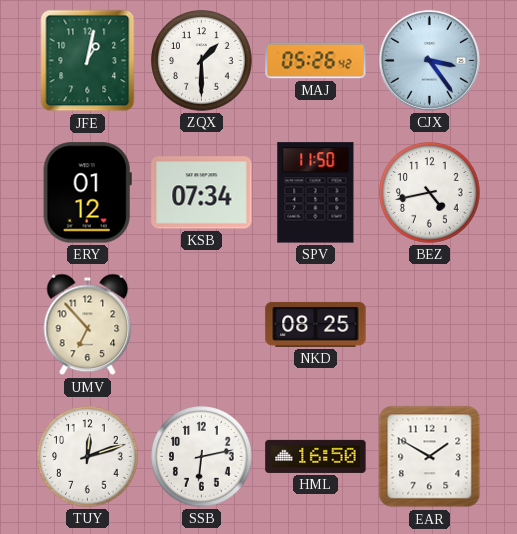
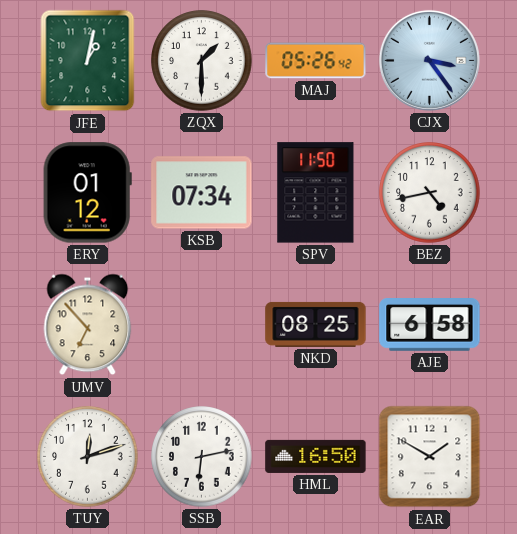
AJE: none -> 6:58 (430, 325)
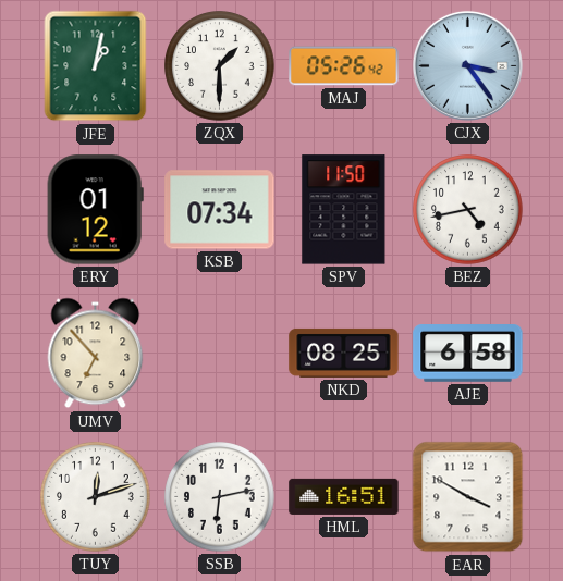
HML: 16:50 -> 16:51 (344, 496)
EAR: 1:50 -> 3:50 (468, 497)
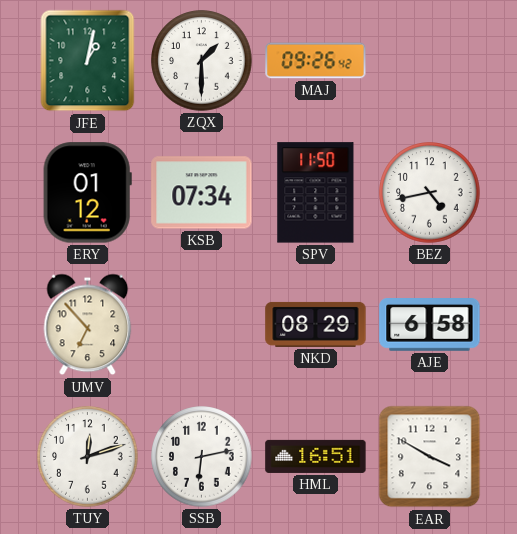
MAJ: 05:26 -> 09:26 (316, 61)
CJX: 3:24 -> none (467, 65)
NKD: 08:25 -> 08:29 (316, 324)
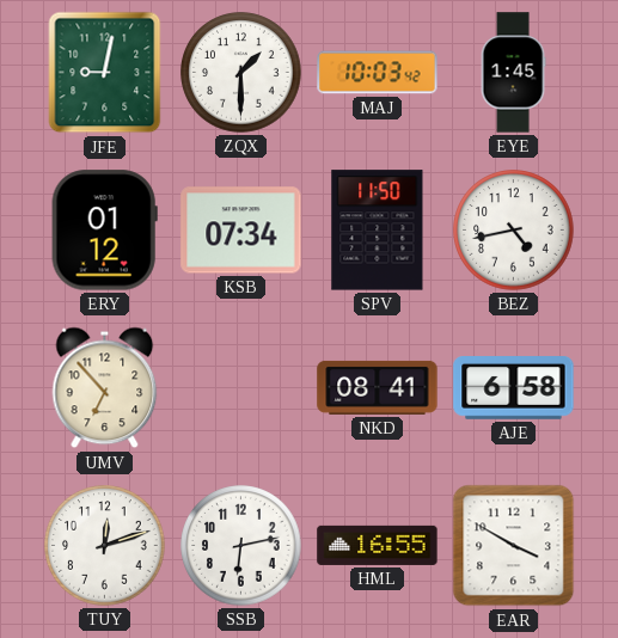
JFE: 1:02 -> 9:02 (105, 73)
MAJ: 09:26 -> 10:03 (378, 73)
EYE: none -> 1:45 (513, 73)
NKD: 08:29 -> 08:41 (378, 387)
HML: 16:51 -> 16:55 (378, 545)
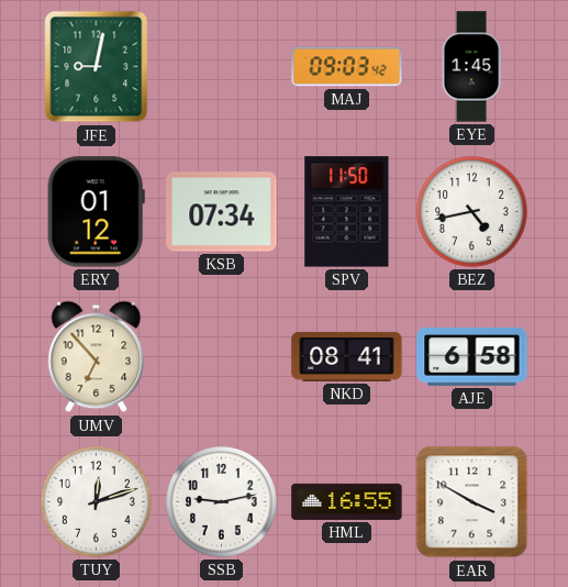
ZQX: 1:30 -> none (241, 73)
MAJ: 10:03 -> 09:03 (347, 67)
SSB: 6:13 -> 9:13 (222, 502)
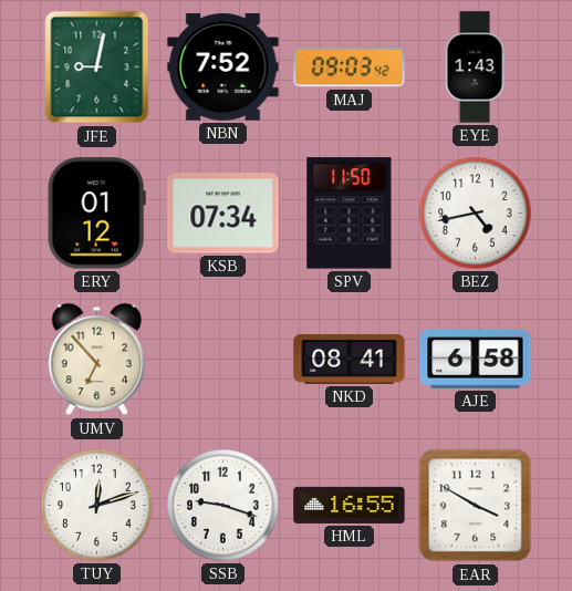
NBN: none -> 7:52 (223, 68)
EYE: 1:45 -> 1:43 (475, 68)
SSB: 9:13 -> 9:18 (223, 506)
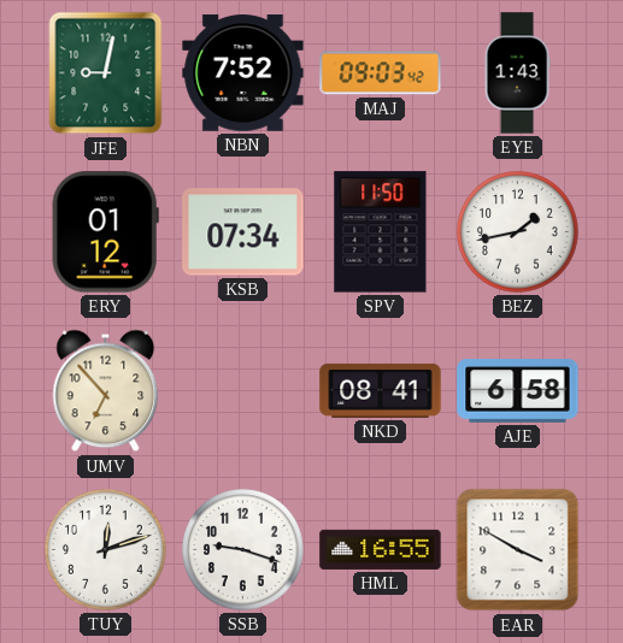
BEZ: 4:43 -> 1:43 (518, 232)
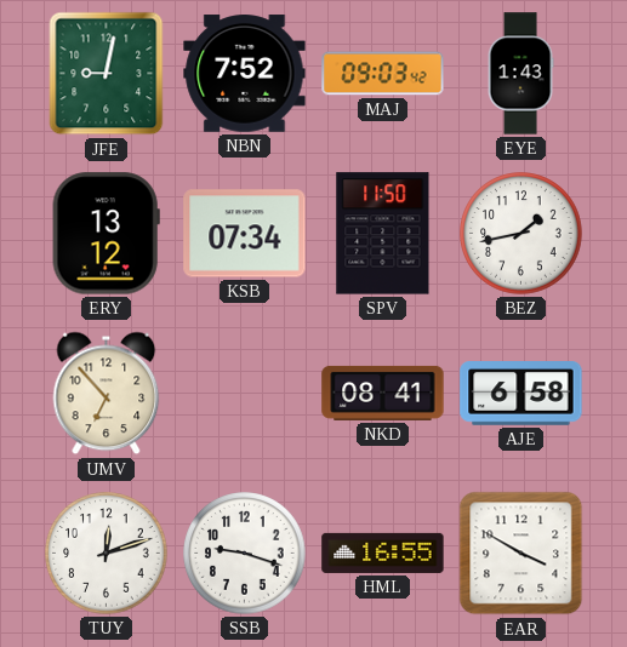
ERY: 01:12 -> 13:12 (106, 234)
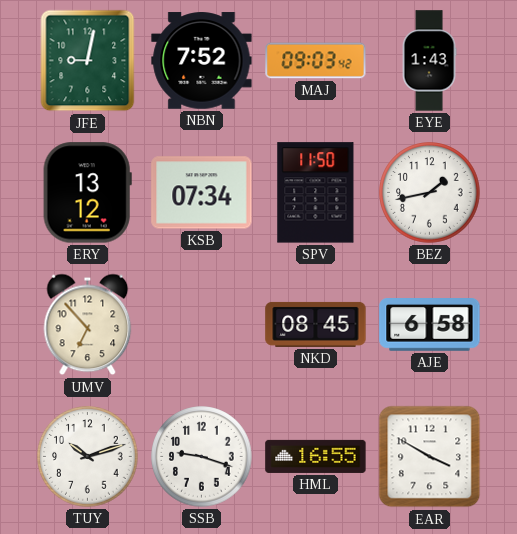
NKD: 08:41 -> 08:45 (316, 324)
TUY: 12:12 -> 10:12 (88, 457)
